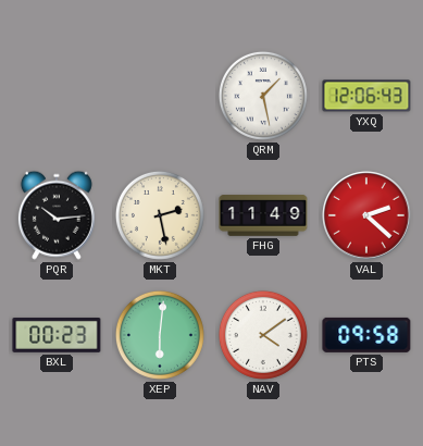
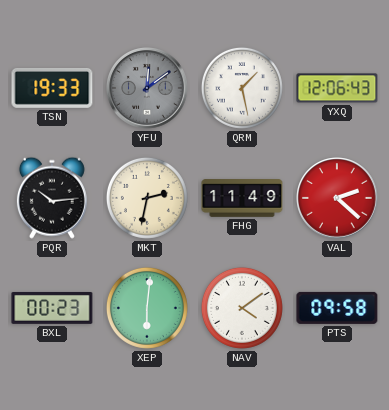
TSN: none -> 19:33 (52, 88)
YFU: none -> 12:09 (147, 88)
MKT: 2:28 -> 2:32 (147, 198)
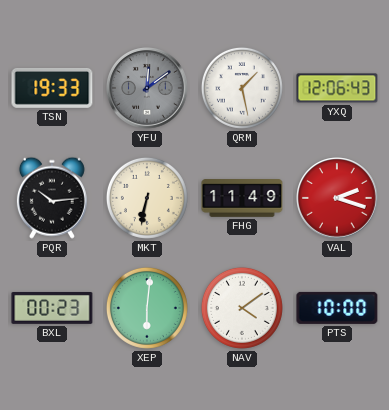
MKT: 2:32 -> 6:32 (147, 198)
VAL: 2:22 -> 2:18 (337, 198)
PTS: 09:58 -> 10:00 (337, 308)
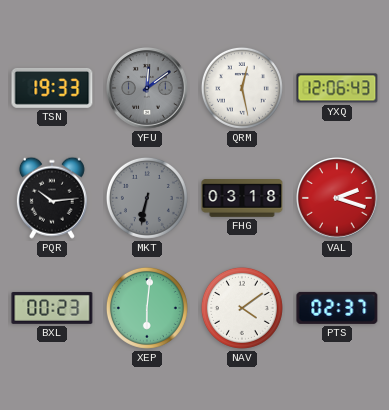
QRM: 1:28 -> 12:28 (242, 88)
MKT dial: cream -> grey (147, 198)
FHG: 11:49 -> 03:18 (242, 198)
PTS: 10:00 -> 02:37 (337, 308)
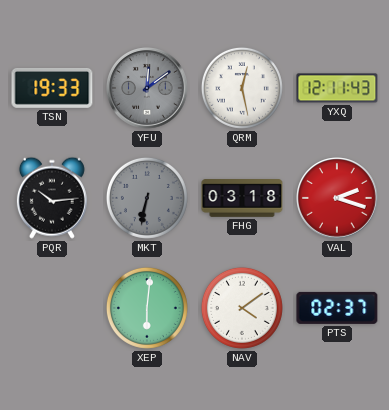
YXQ: 12:06 -> 12:11 (337, 88)
BXL: 00:23 -> none (52, 308)
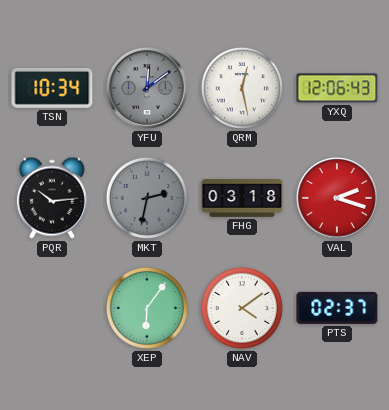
TSN: 19:33 -> 10:34 (52, 88)
YXQ: 12:11 -> 12:06 (337, 88)
MKT: 6:32 -> 2:32 (147, 198)
XEP: 6:01 -> 6:06 (147, 308)
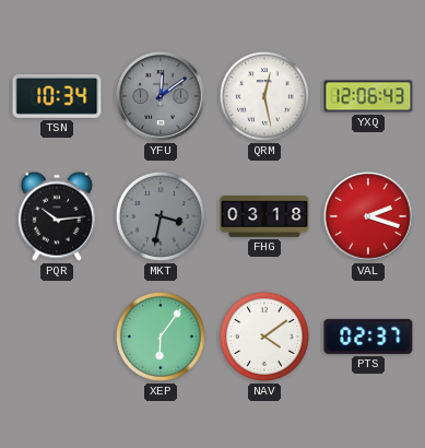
MKT: 2:32 -> 3:32 (161, 216)
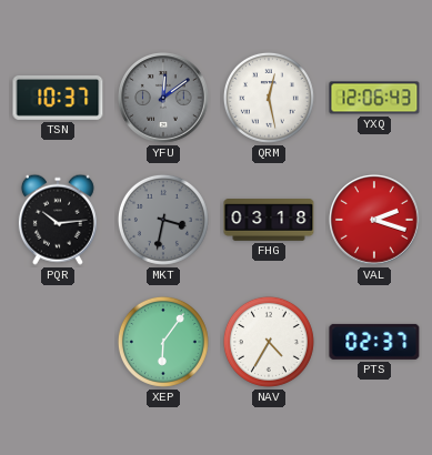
TSN: 10:34 -> 10:37 (58, 98)
NAV: 4:09 -> 4:35 (269, 342)
